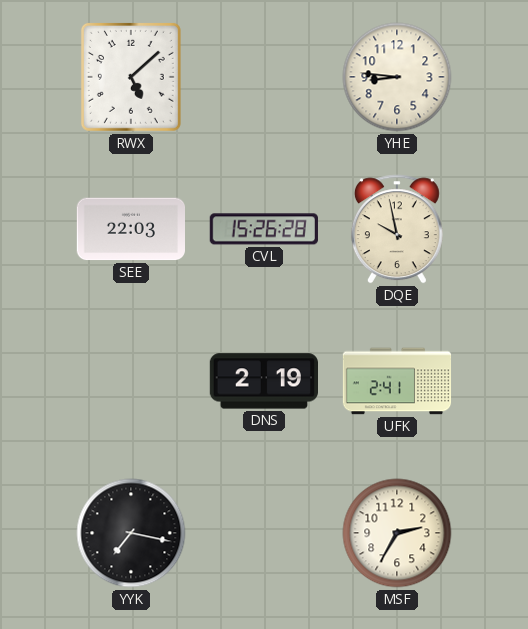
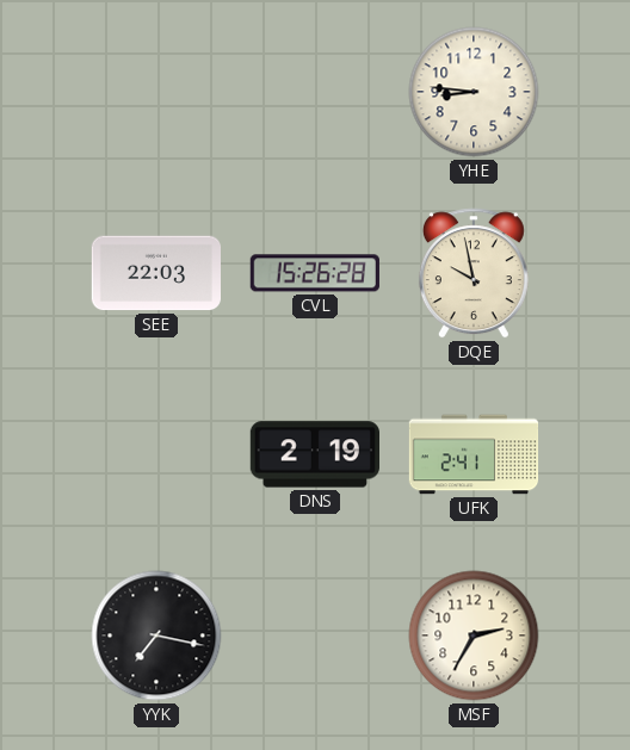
RWX: 5:08 -> none (131, 77)
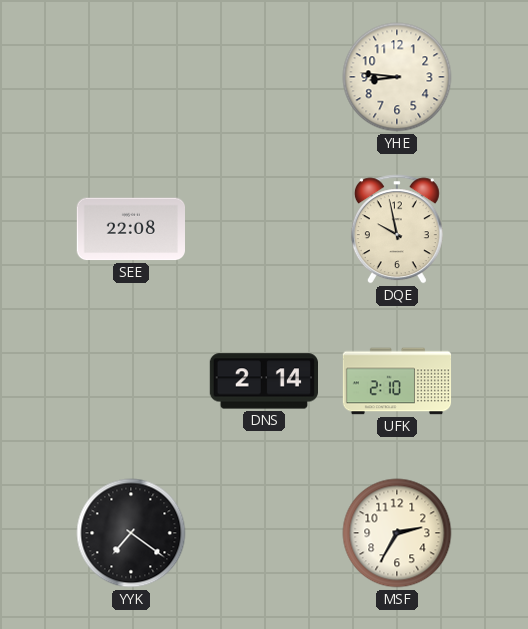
SEE: 22:03 -> 22:08 (130, 229)
CVL: 15:26 -> none (315, 273)
DNS: 2:19 -> 2:14 (263, 381)
UFK: 2:41 -> 2:10 (397, 381)
YYK: 7:17 -> 7:21 (131, 533)
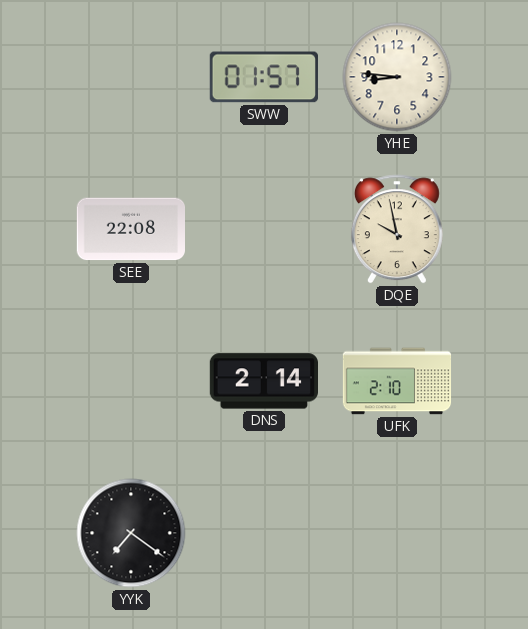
SWW: none -> 01:57 (264, 77)
MSF: 2:35 -> none (397, 533)
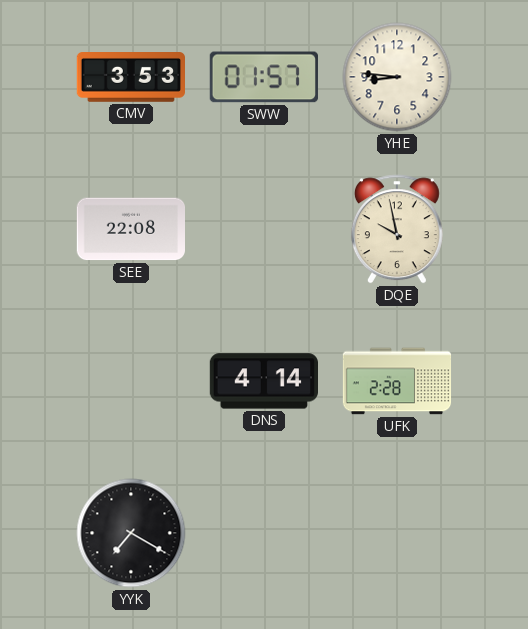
CMV: none -> 3:53 (130, 78)
DNS: 2:14 -> 4:14 (263, 381)
UFK: 2:10 -> 2:28 (397, 381)
YYK: 7:21 -> 7:20 (131, 533)
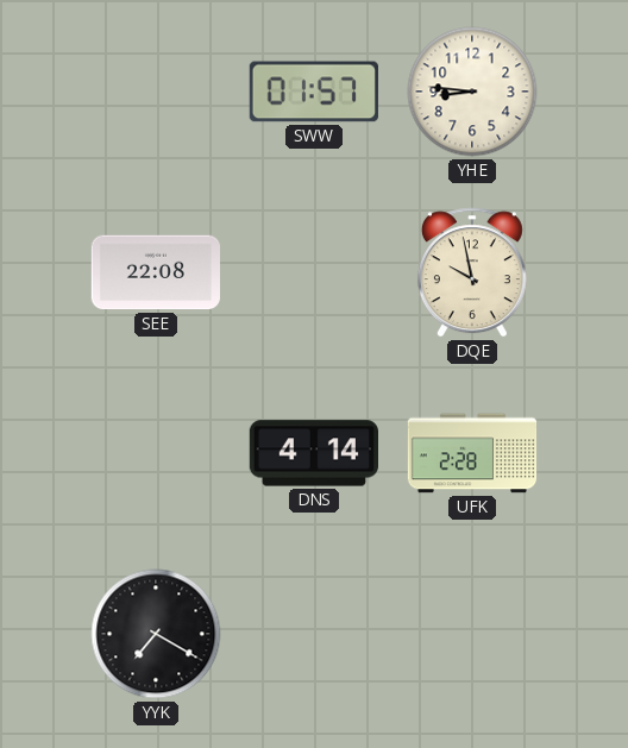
CMV: 3:53 -> none (130, 78)
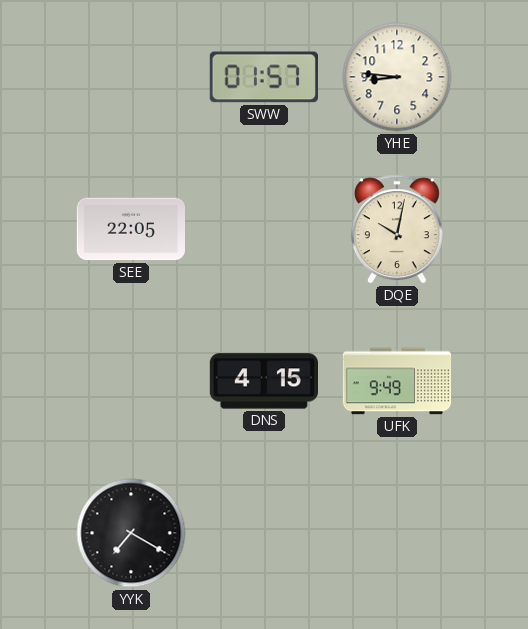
SEE: 22:08 -> 22:05 (130, 229)
DQE: 9:58 -> 10:02 (397, 229)
DNS: 4:14 -> 4:15 (263, 381)
UFK: 2:28 -> 9:49 (397, 381)
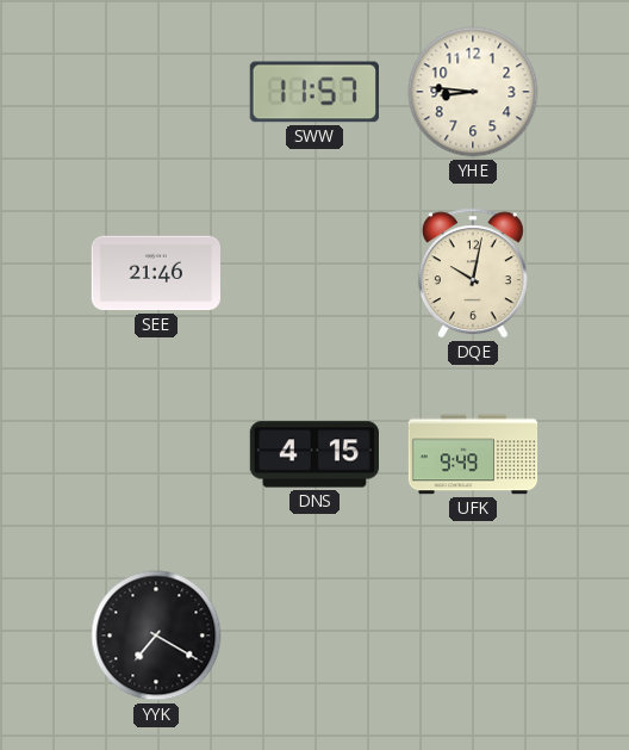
SWW: 01:57 -> 11:57 (314, 92)
SEE: 22:05 -> 21:46 (155, 273)
